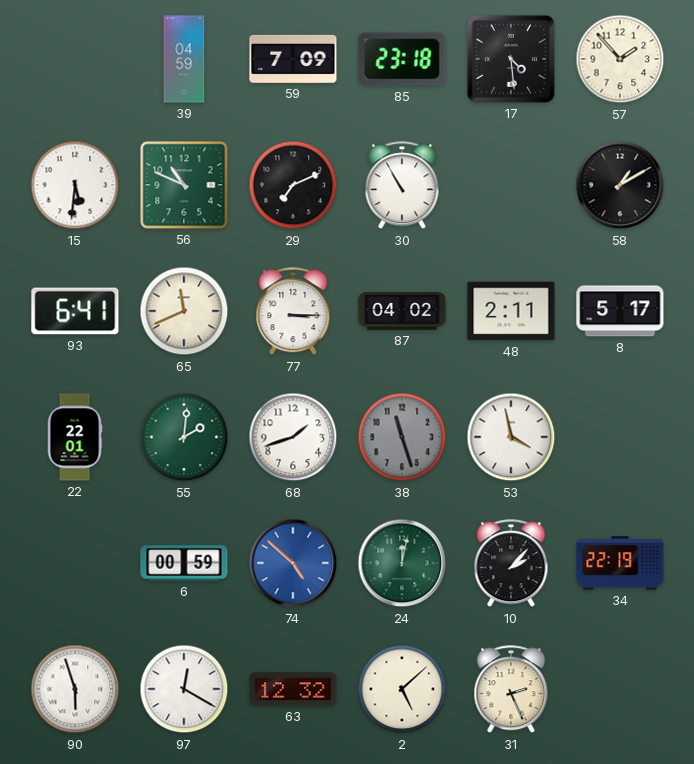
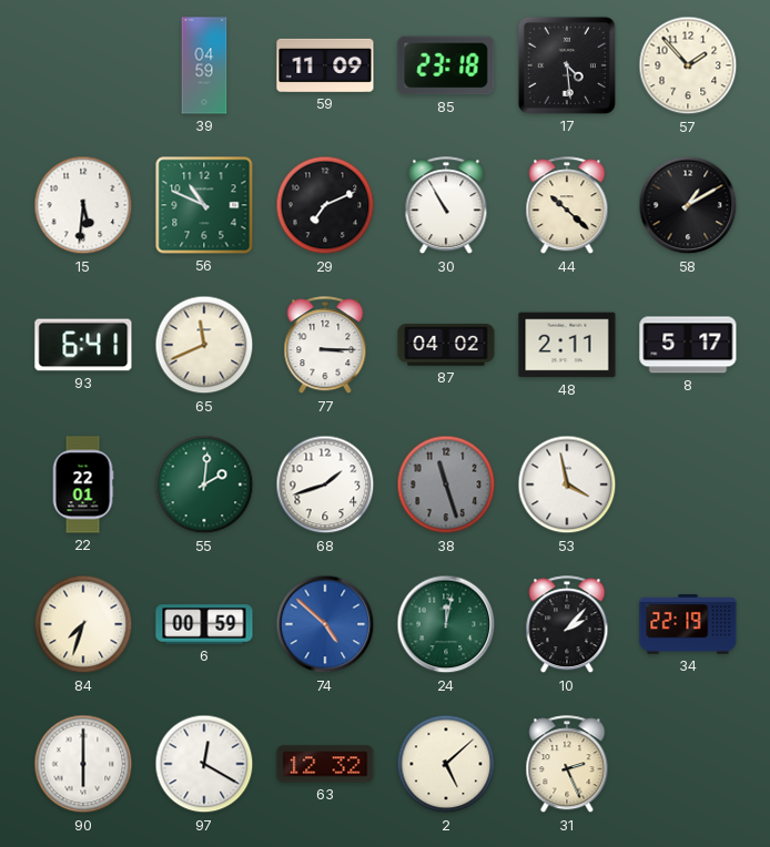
59: 7:09 -> 11:09 (325, 65)
44: none -> 10:22 (567, 206)
84: none -> 7:33 (83, 624)
90: 5:57 -> 6:00 (83, 764)
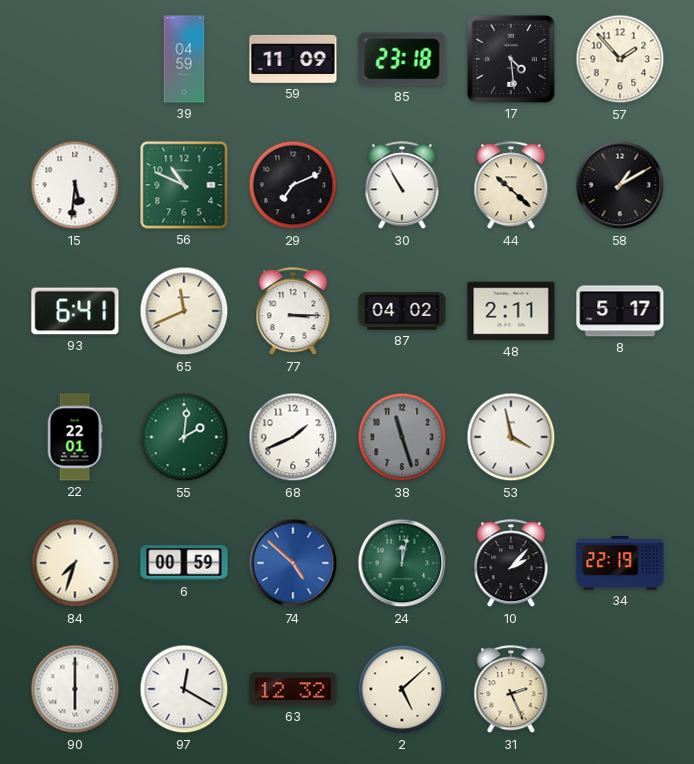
68: 1:42 -> 1:41 (293, 437)
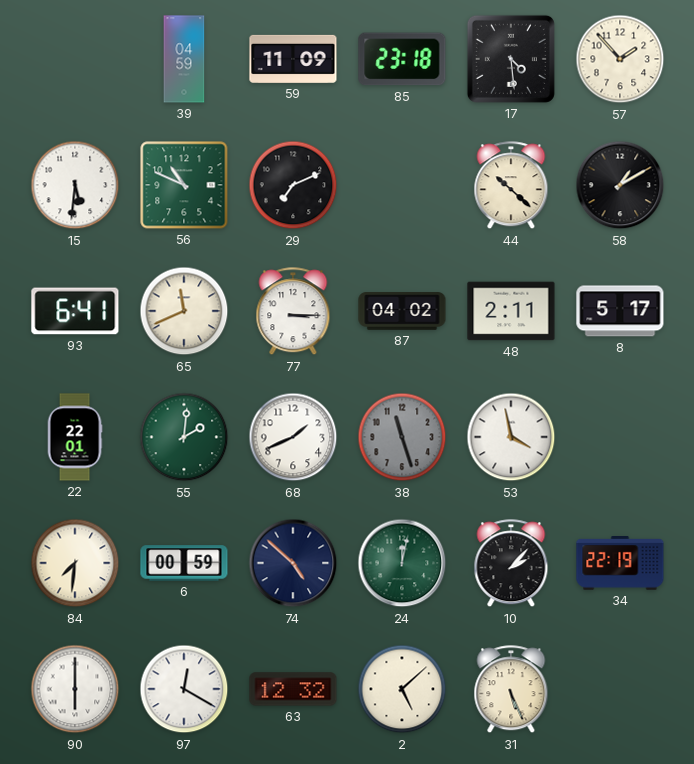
30: 10:55 -> none (402, 186)
84: 7:33 -> 7:31 (75, 563)
74 dial: blue -> navy (293, 563)
31: 2:26 -> 5:26 (511, 690)
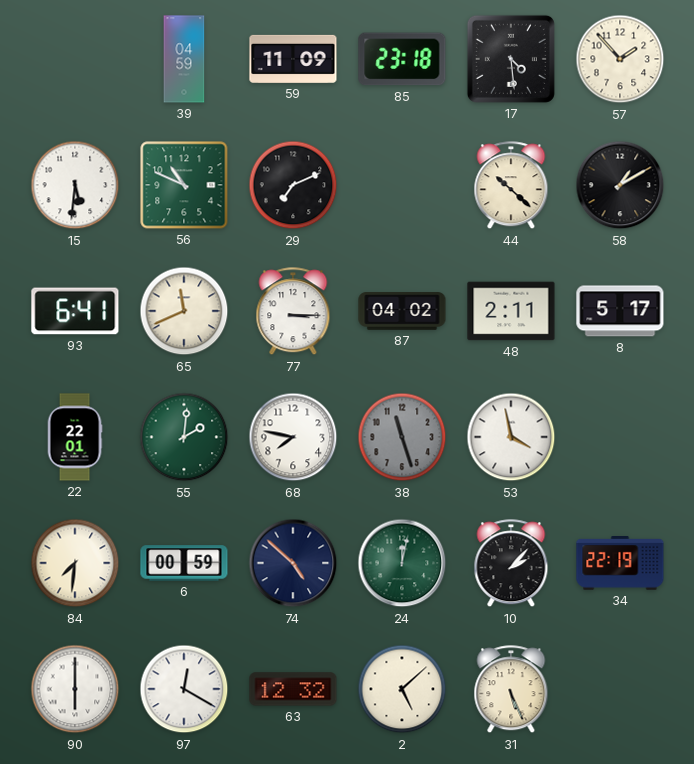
68: 1:41 -> 7:47 (293, 437)
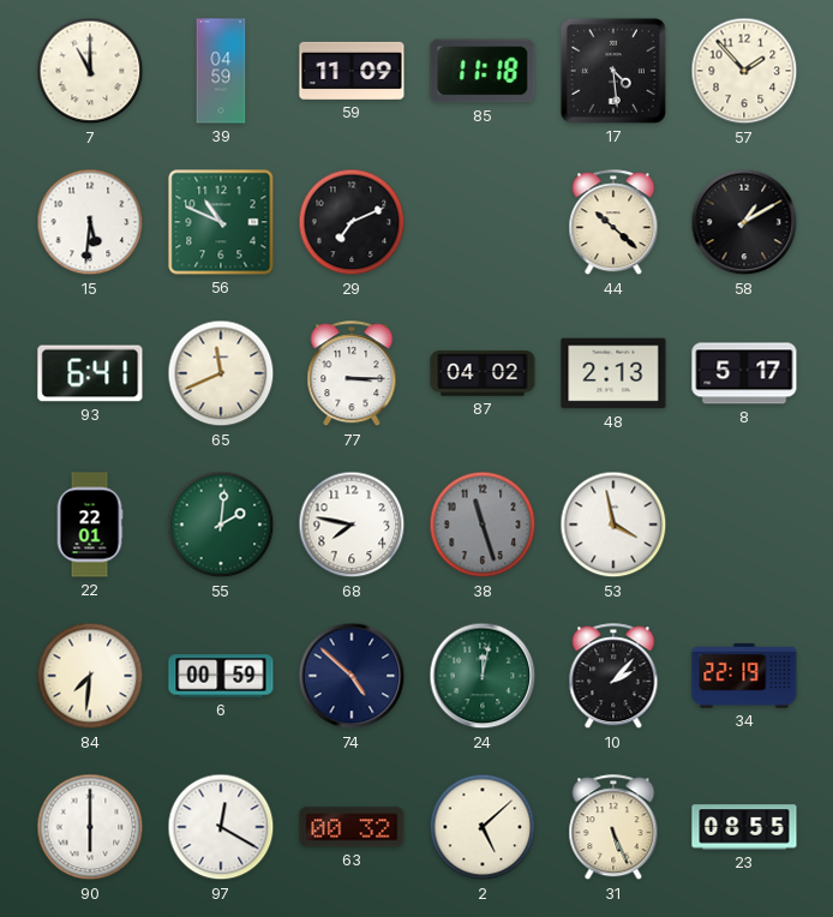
7: none -> 11:00 (90, 71)
85: 23:18 -> 11:18 (483, 71)
48: 2:11 -> 2:13 (613, 373)
63: 12:32 -> 00:32 (352, 827)
23: none -> 08:55 (744, 827)
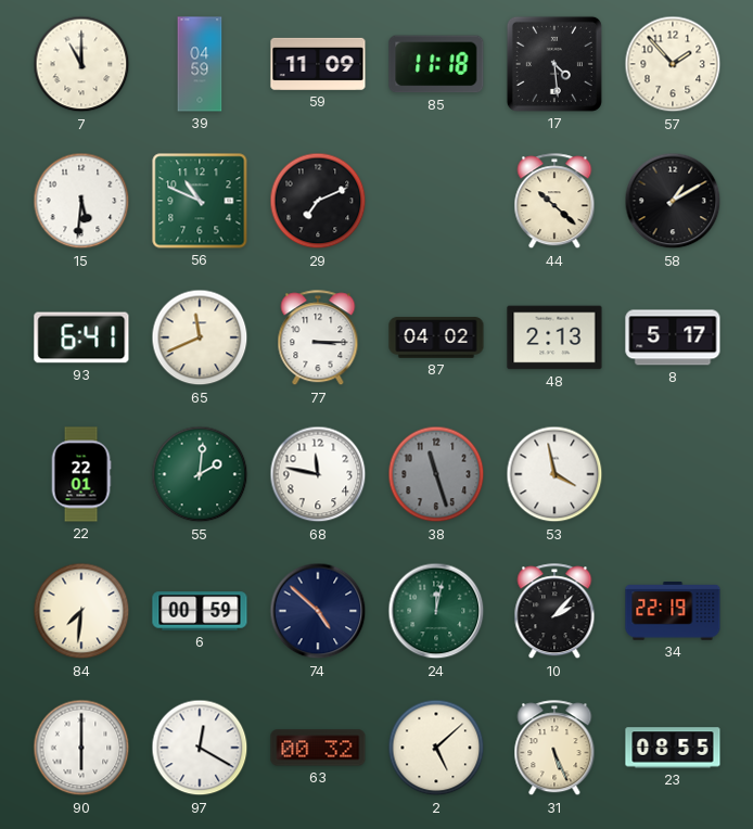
68: 7:47 -> 11:47 (318, 474)
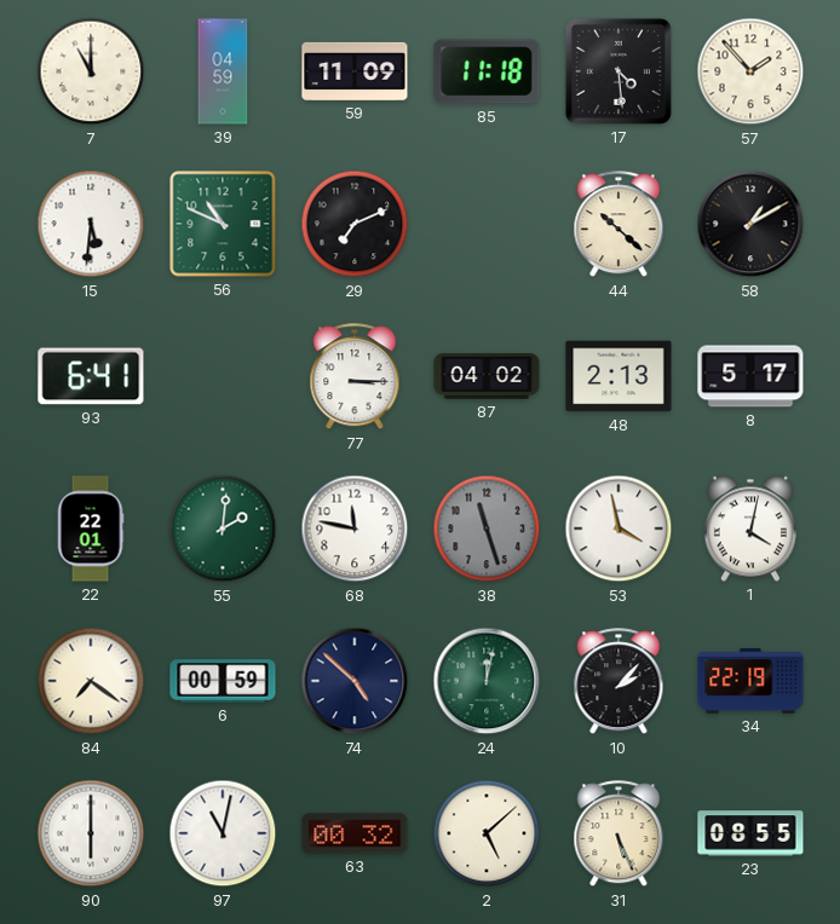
65: 11:41 -> none (200, 337)
1: none -> 4:02 (750, 529)
84: 7:31 -> 7:21 (91, 681)
97: 12:20 -> 11:02 (223, 833)
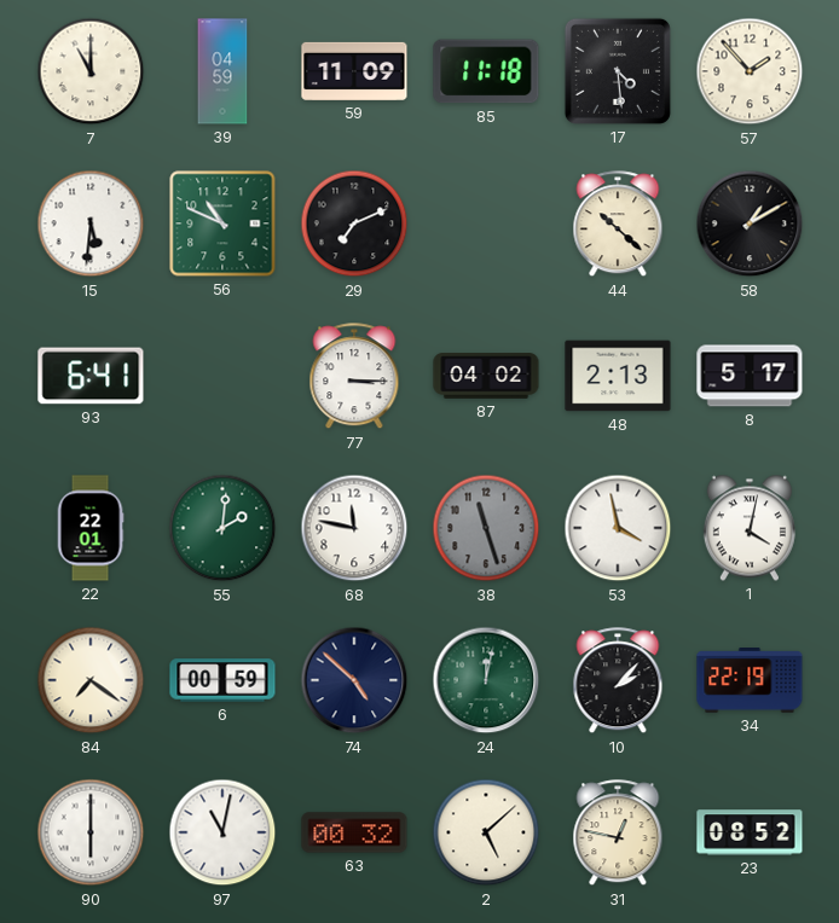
31: 5:26 -> 12:47 (618, 834)
23: 08:55 -> 08:52 (750, 832)
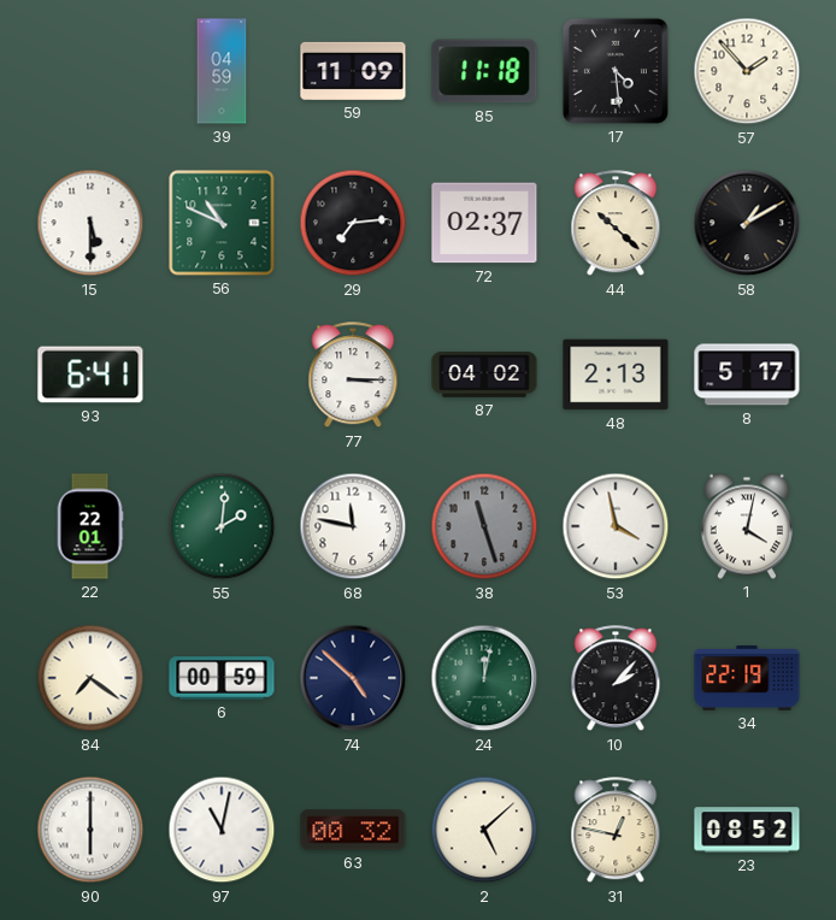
7: 11:00 -> none (91, 71)
15: 5:31 -> 5:30 (90, 223)
29: 7:11 -> 7:14 (353, 223)
72: none -> 02:37 (484, 223)
